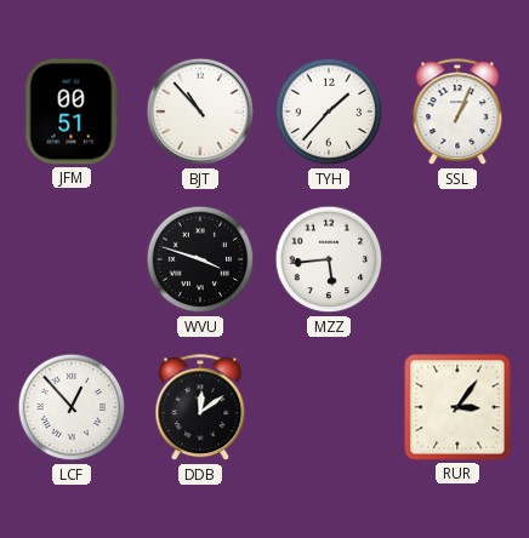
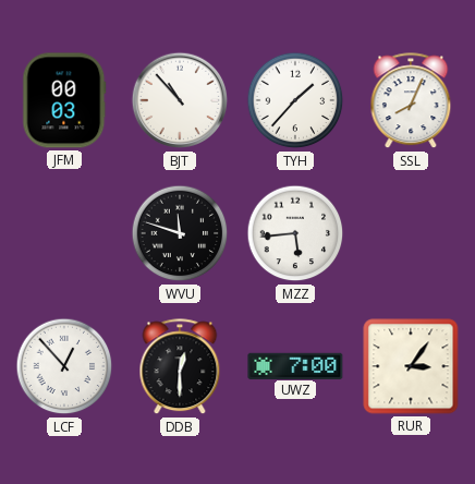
JFM: 00:51 -> 00:03 (64, 100)
SSL: 1:04 -> 8:04 (411, 101)
WVU: 3:48 -> 11:48 (180, 233)
DDB: 12:09 -> 12:30 (180, 367)
UWZ: none -> 7:00 (295, 365)
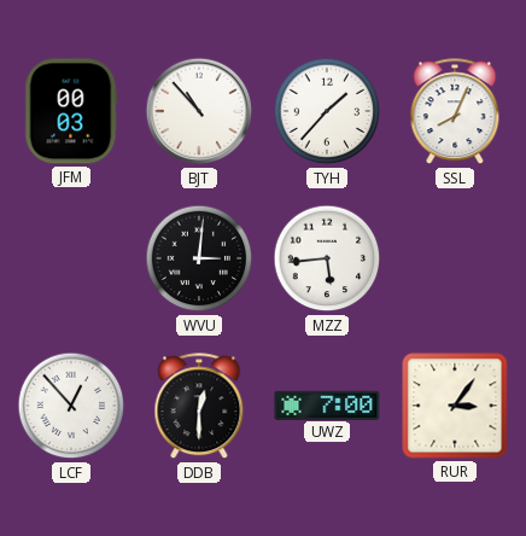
WVU: 11:48 -> 3:01 (199, 258)
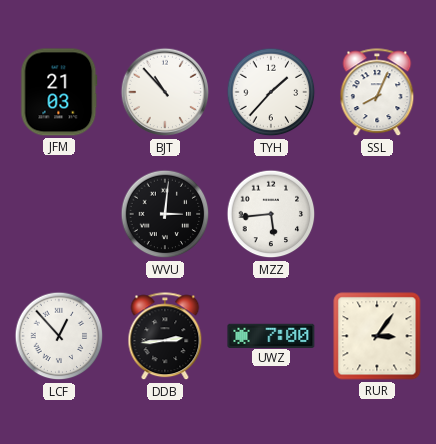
JFM: 00:03 -> 21:03 (59, 92)
DDB: 12:30 -> 2:44 (165, 337)
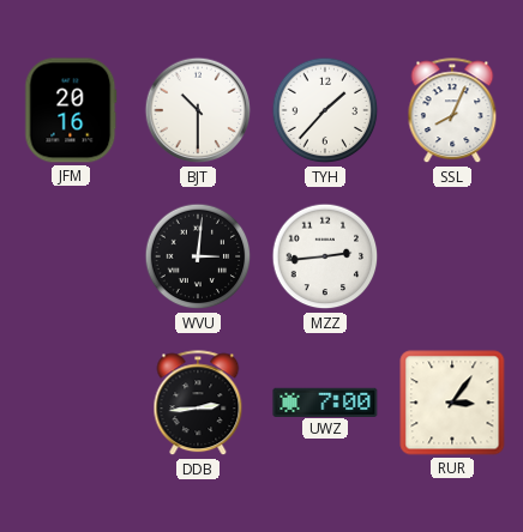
JFM: 21:03 -> 20:16 (71, 110)
BJT: 10:53 -> 10:30 (198, 110)
MZZ: 5:44 -> 2:44 (325, 256)
LCF: 12:53 -> none (59, 336)
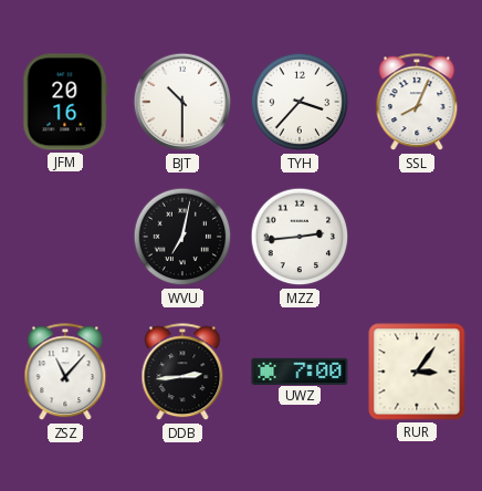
TYH: 1:37 -> 3:37 (300, 102)
WVU: 3:01 -> 7:02 (182, 237)
ZSZ: none -> 11:07 (65, 373)
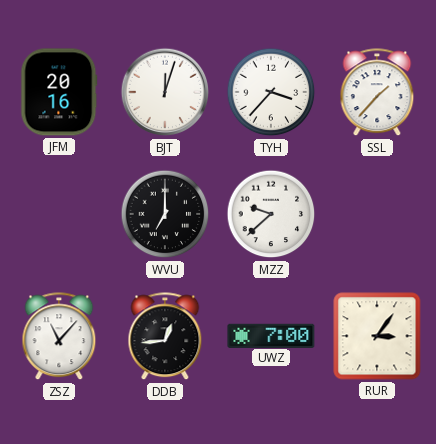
BJT: 10:30 -> 12:03 (165, 92)
SSL: 8:04 -> 1:37 (377, 93)
WVU: 7:02 -> 7:00 (165, 214)
MZZ: 2:44 -> 9:38 (271, 214)
DDB: 2:44 -> 12:44 (165, 337)
